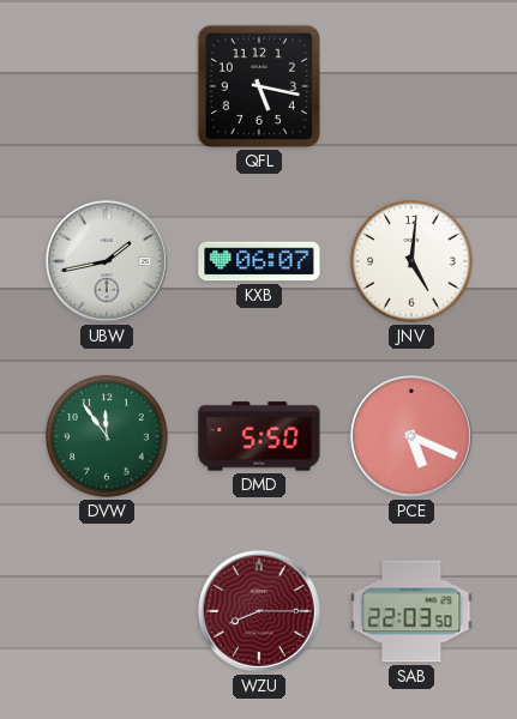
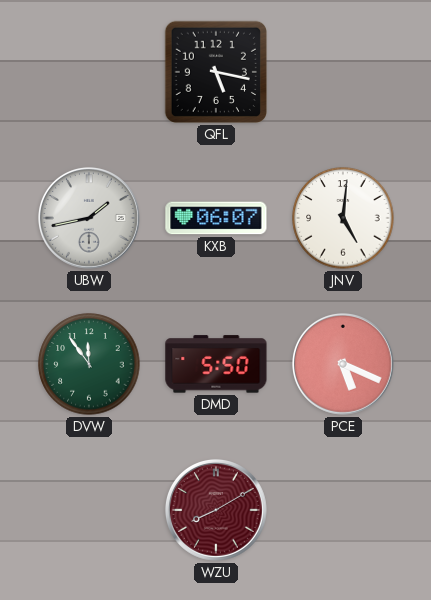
WZU: 8:15 -> 8:10 (216, 510)
SAB: 22:03 -> none (411, 611)
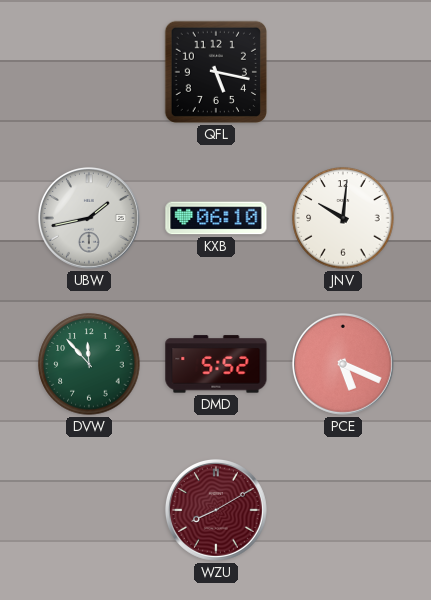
KXB: 06:07 -> 06:10 (216, 218)
JNV: 5:01 -> 10:01 (343, 218)
DVW: 11:54 -> 11:53 (89, 364)
DMD: 5:50 -> 5:52 (216, 364)
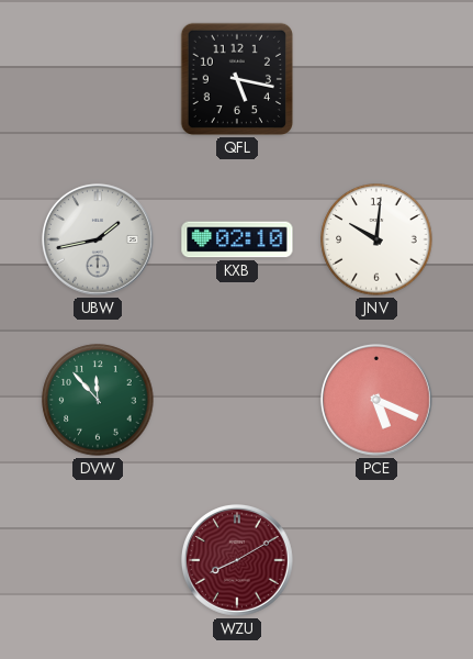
KXB: 06:10 -> 02:10 (237, 239)
DMD: 5:52 -> none (216, 364)
